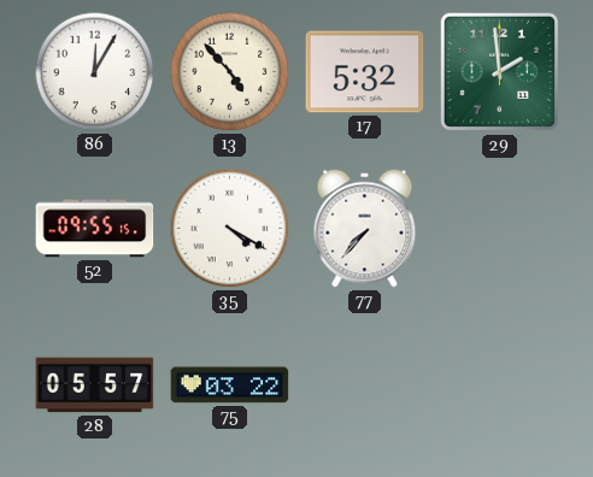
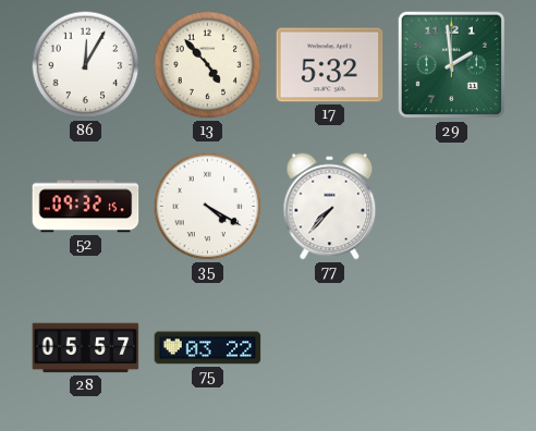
52: 09:55 -> 09:32 (86, 207)
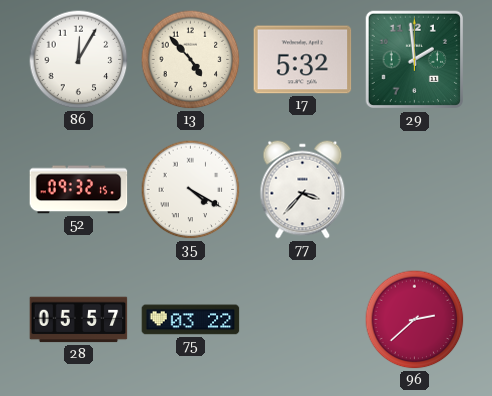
77: 7:37 -> 3:37 (303, 190)
96: none -> 2:38 (415, 320)
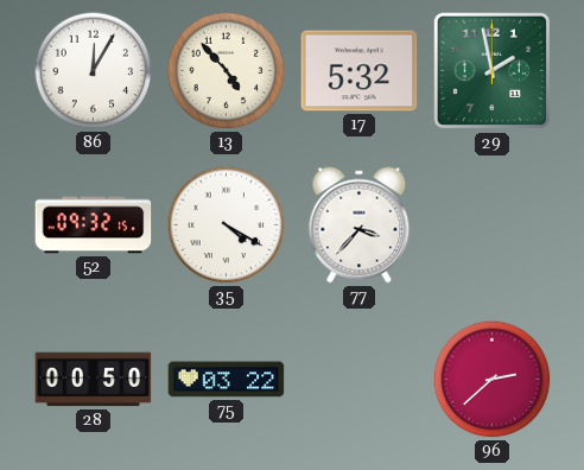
29: 1:59 -> 1:58 (493, 71)
28: 05:57 -> 00:50 (94, 380)
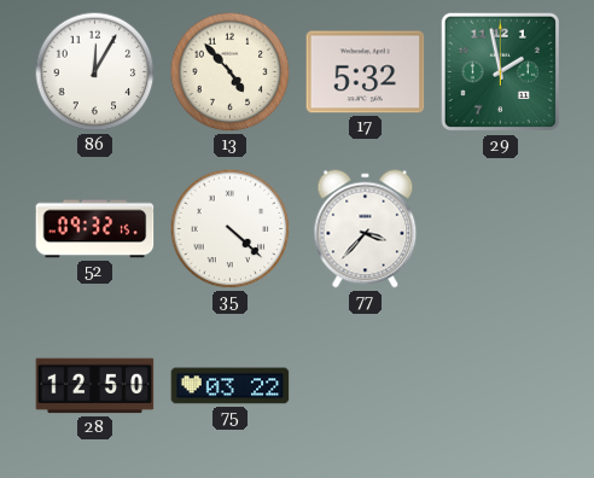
35: 4:20 -> 4:22 (231, 229)
28: 00:50 -> 12:50 (95, 386)
96: 2:38 -> none (493, 380)
